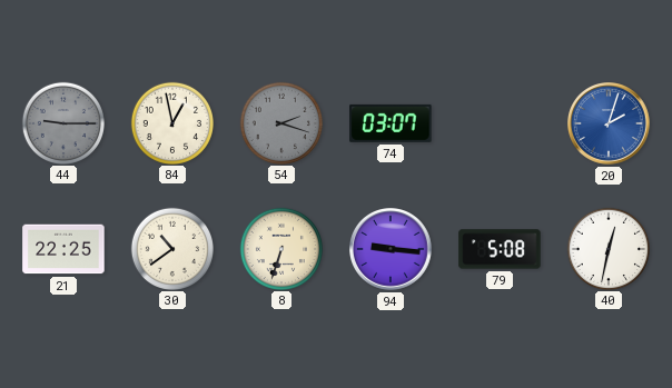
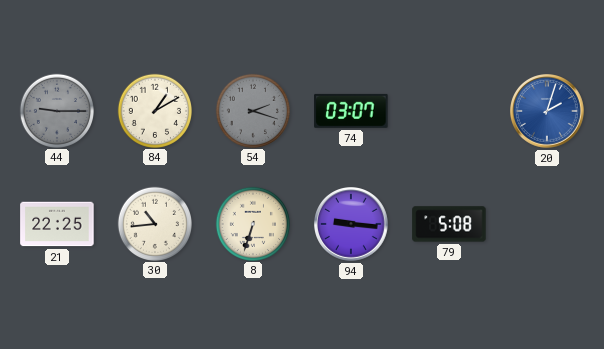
84: 12:58 -> 1:10 (154, 110)
30: 10:39 -> 10:44 (154, 223)
40: 12:32 -> none (607, 248)
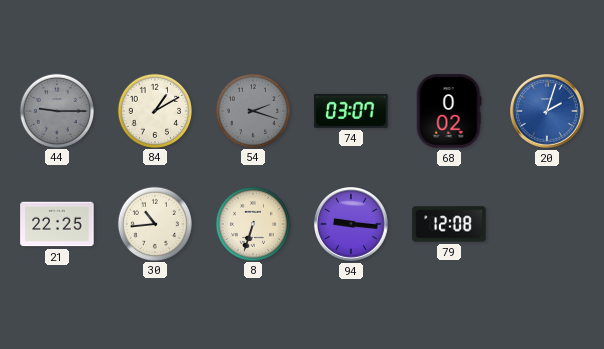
68: none -> 0:02 (449, 111)
79: 5:08 -> 12:08 (449, 224)
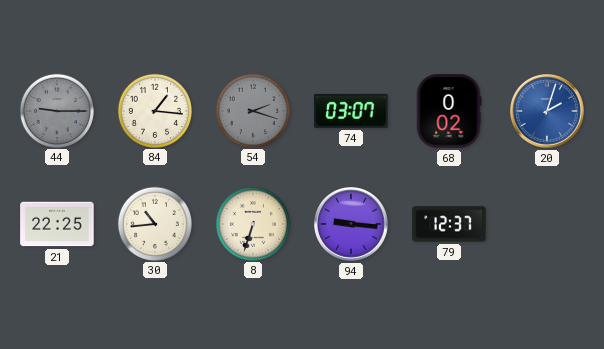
84: 1:10 -> 1:16 (154, 110)
79: 12:08 -> 12:37 (449, 224)
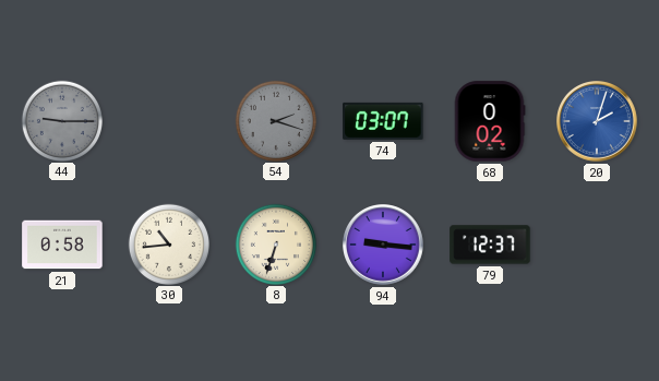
84: 1:16 -> none (154, 110)
21: 22:25 -> 0:58 (62, 245)
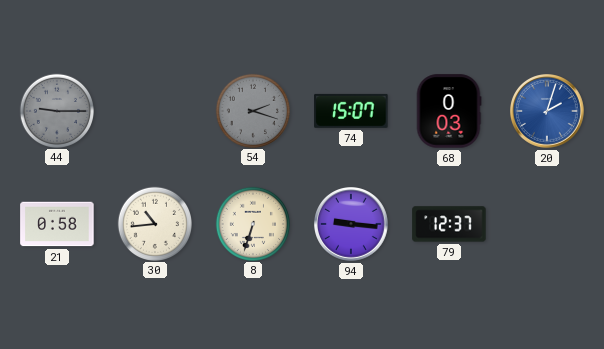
74: 03:07 -> 15:07 (351, 111)
68: 0:02 -> 0:03 (449, 111)
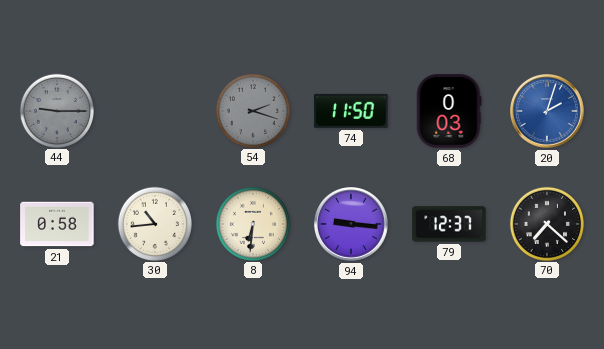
74: 15:07 -> 11:50 (351, 111)
8: 6:33 -> 6:31 (252, 223)
70: none -> 7:22 (546, 223)
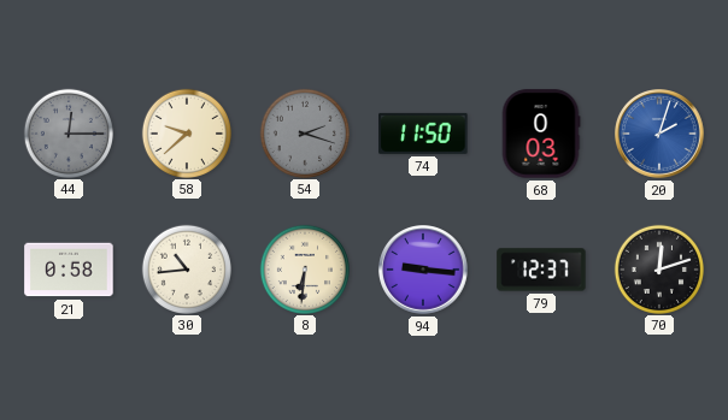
44: 9:15 -> 12:15 (67, 132)
58: none -> 9:38 (186, 132)
70: 7:22 -> 12:12 (658, 268)
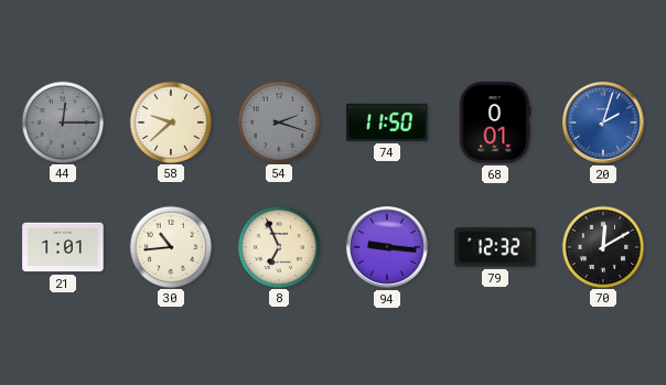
68: 0:03 -> 0:01 (495, 122)
21: 0:58 -> 1:01 (63, 247)
8: 6:31 -> 6:56 (278, 246)
79: 12:37 -> 12:32 (495, 247)
70: 12:12 -> 12:10 (602, 246)
